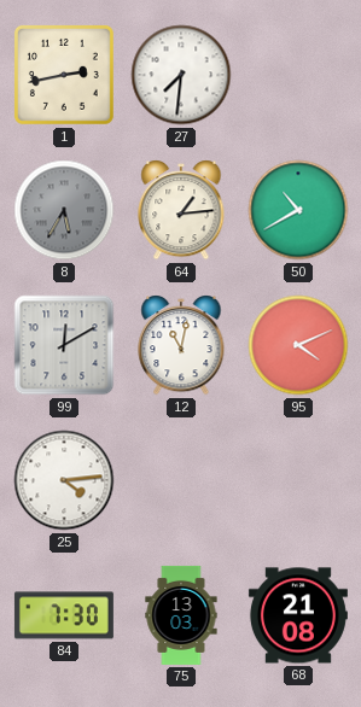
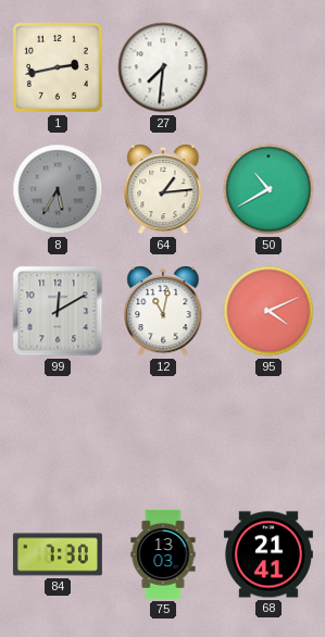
25: 4:14 -> none (64, 480)
68: 21:08 -> 21:41 (268, 554)
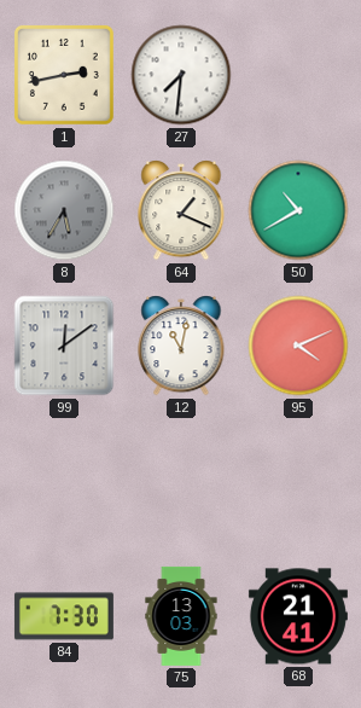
64: 1:14 -> 1:19 (181, 210)
99: 12:10 -> 12:09 (64, 346)
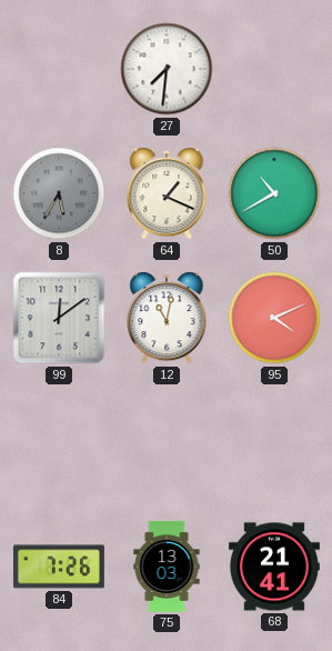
1: 2:43 -> none (64, 75)
84: 7:30 -> 7:26 (59, 567)
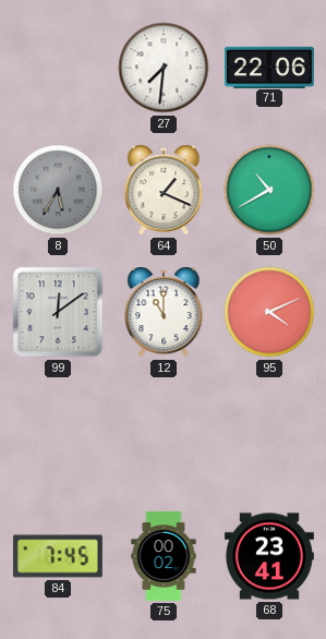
71: none -> 22:06 (269, 67)
12: 11:02 -> 11:00 (164, 312)
84: 7:26 -> 7:45 (58, 556)
75: 13:03 -> 00:02 (164, 556)
68: 21:41 -> 23:41 (269, 556)
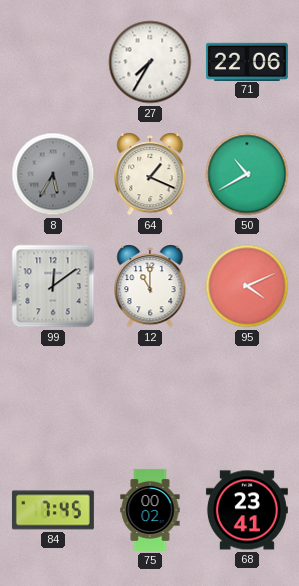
27: 7:31 -> 7:35 (150, 62)
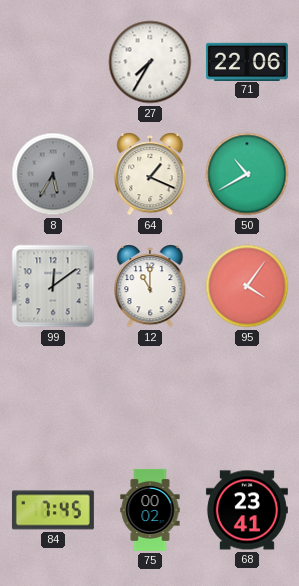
95: 4:11 -> 4:06 (247, 286)
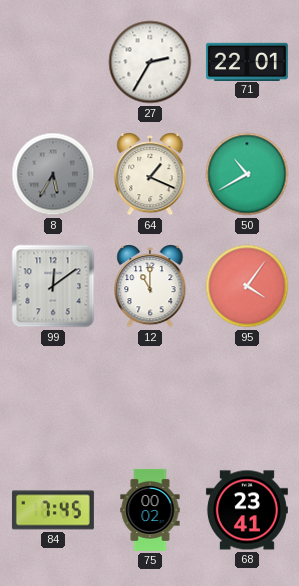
27: 7:35 -> 2:35 (150, 62)
71: 22:06 -> 22:01 (247, 61)
